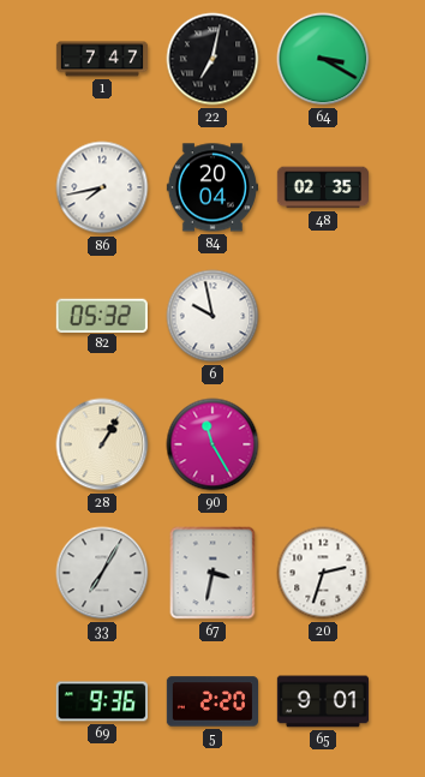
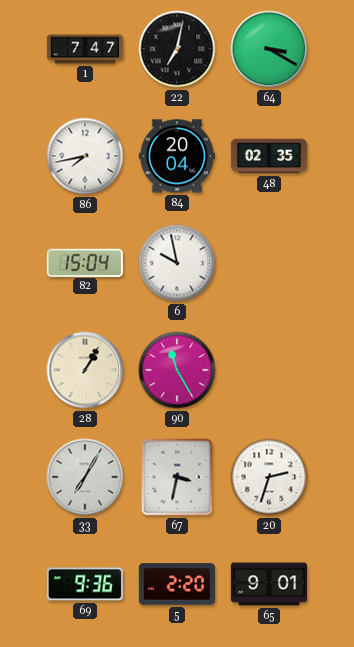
82: 05:32 -> 15:04 (85, 262)
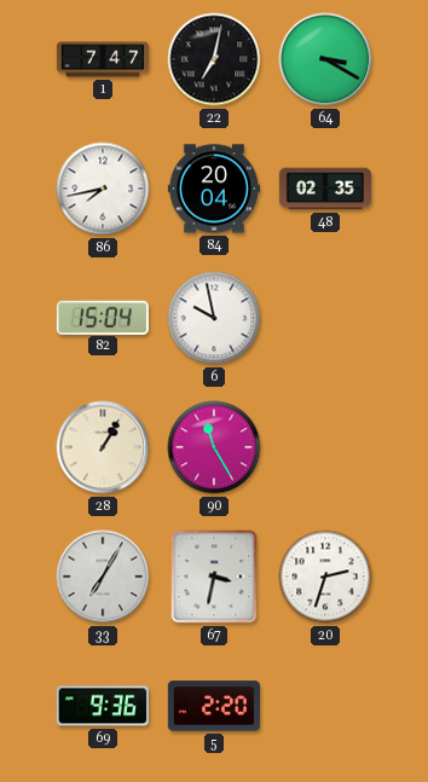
65: 9:01 -> none (268, 584)
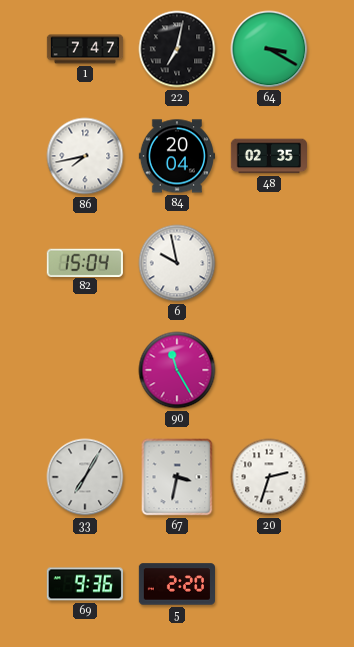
28: 1:05 -> none (103, 447)
